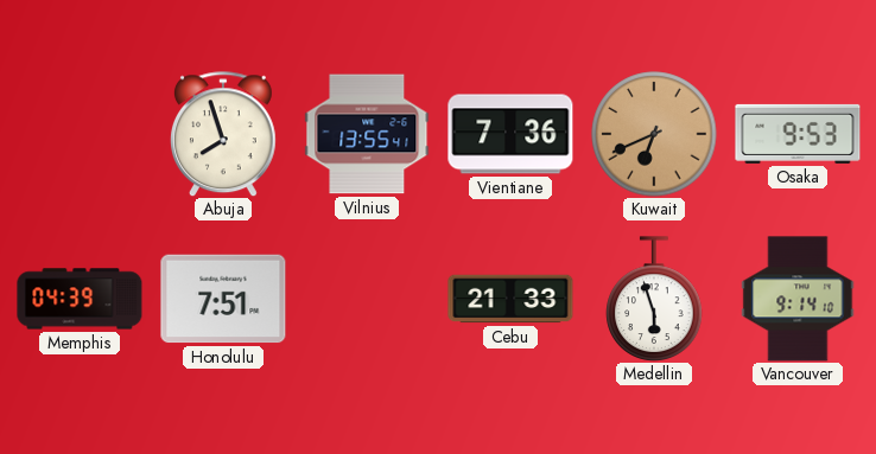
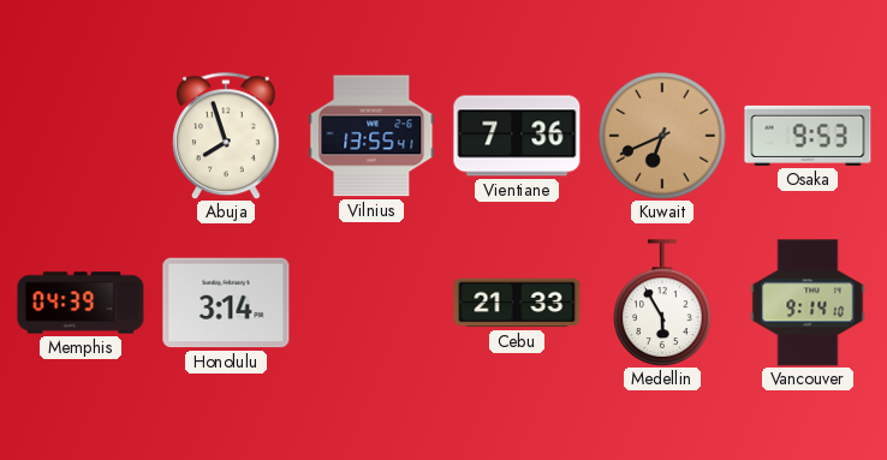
Honolulu: 7:51 -> 3:14 (226, 303)
Medellin: 5:57 -> 5:55 (662, 303)
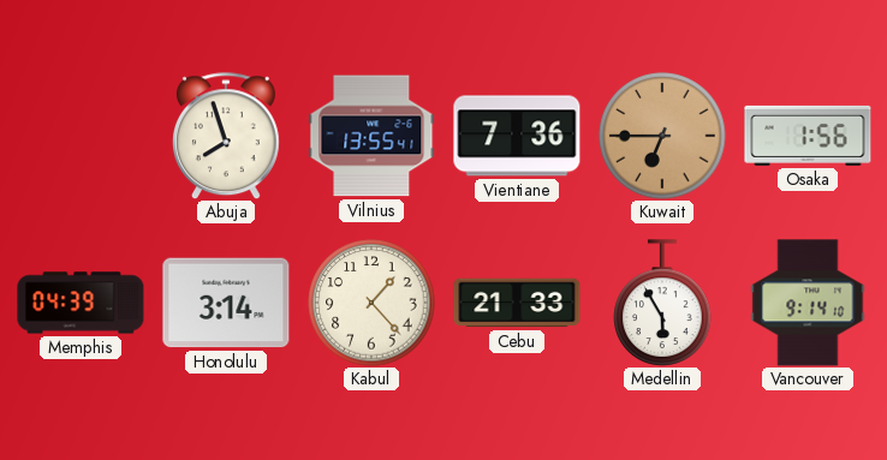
Kuwait: 6:41 -> 6:45 (662, 136)
Osaka: 9:53 -> 1:56 (808, 136)
Kabul: none -> 1:23 (371, 303)
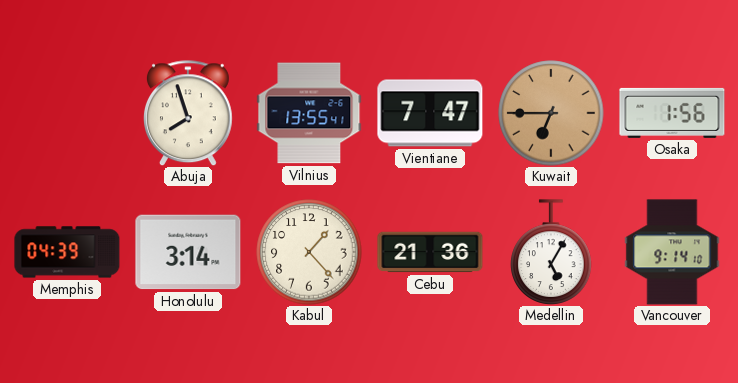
Vientiane: 7:36 -> 7:47 (430, 113)
Cebu: 21:33 -> 21:36 (430, 252)
Medellin: 5:55 -> 5:05 (551, 252)
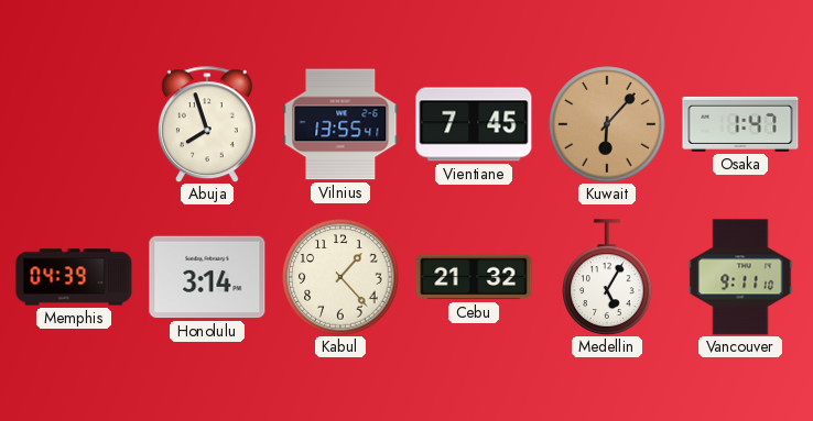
Vientiane: 7:47 -> 7:45 (474, 124)
Kuwait: 6:45 -> 6:07 (607, 124)
Osaka: 1:56 -> 1:47 (740, 124)
Cebu: 21:36 -> 21:32 (474, 277)
Vancouver: 9:14 -> 9:11 (740, 277)
